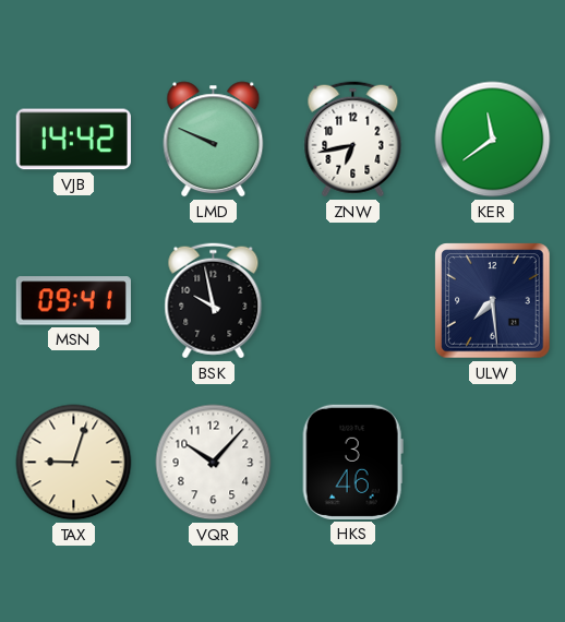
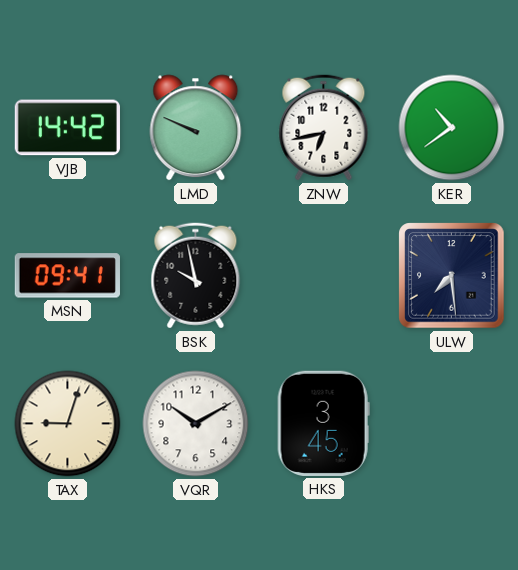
KER: 11:39 -> 10:39 (452, 128)
VQR: 10:07 -> 10:10 (196, 424)
HKS: 3:46 -> 3:45 (323, 423)
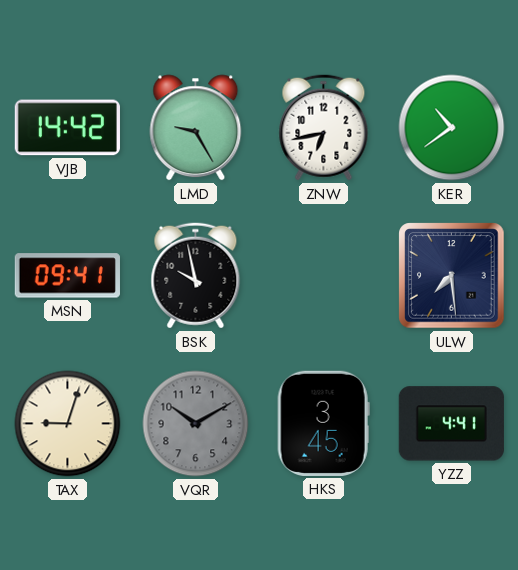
LMD: 9:49 -> 9:25 (196, 128)
VQR dial: white -> grey (196, 424)
YZZ: none -> 4:41 (451, 424)
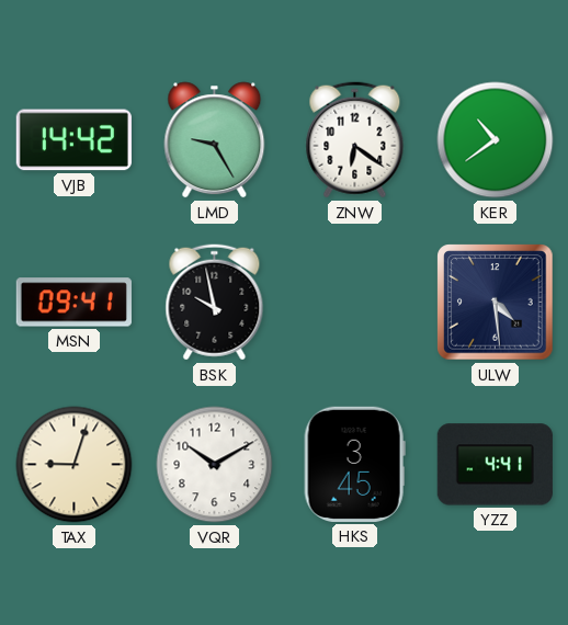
ZNW: 6:43 -> 6:21 (355, 140)
ULW: 7:29 -> 4:29 (496, 303)
VQR dial: grey -> white (215, 465)
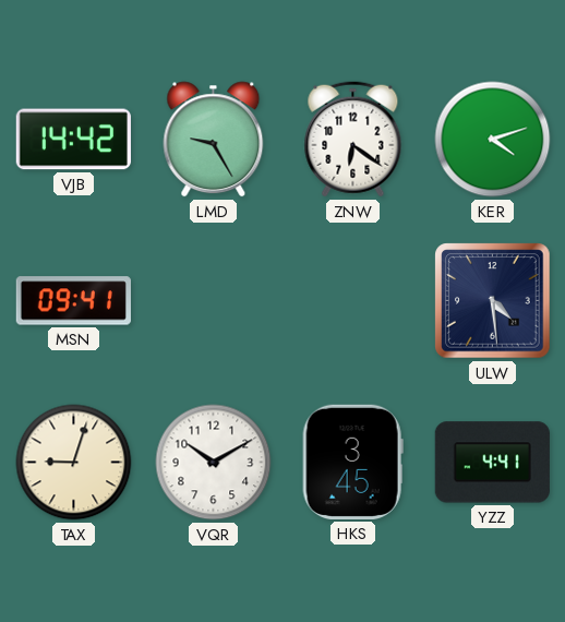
KER: 10:39 -> 4:12 (493, 140)
BSK: 9:58 -> none (215, 303)
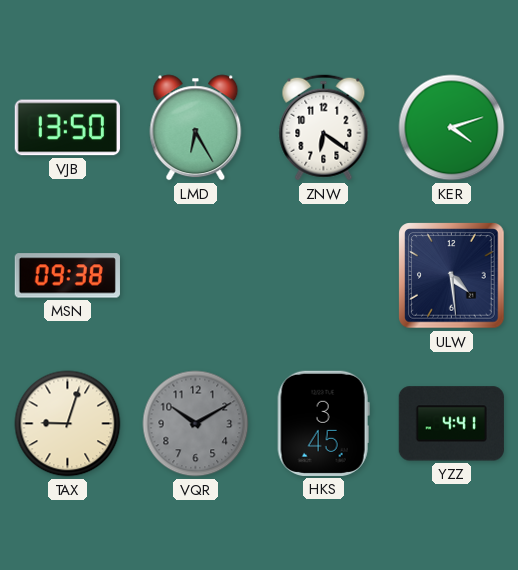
VJB: 14:42 -> 13:50 (67, 128)
LMD: 9:25 -> 6:25 (196, 128)
MSN: 09:41 -> 09:38 (67, 276)
VQR dial: white -> grey (196, 424)
